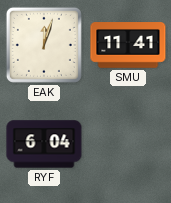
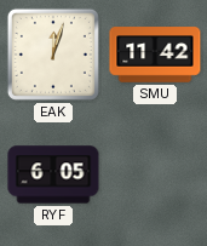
SMU: 11:41 -> 11:42 (155, 55)
RYF: 6:04 -> 6:05 (53, 175)
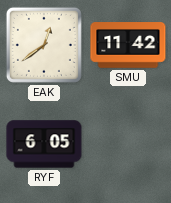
EAK: 12:03 -> 12:39 (44, 45)
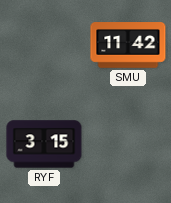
EAK: 12:39 -> none (44, 45)
RYF: 6:05 -> 3:15 (44, 144)
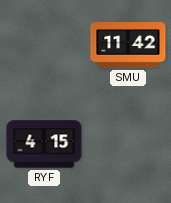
RYF: 3:15 -> 4:15 (44, 144)
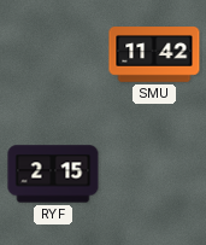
RYF: 4:15 -> 2:15 (53, 174)
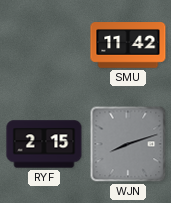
WJN: none -> 8:12 (128, 144)
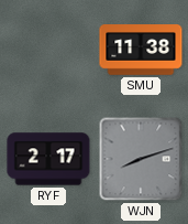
SMU: 11:42 -> 11:38 (141, 50)
RYF: 2:15 -> 2:17 (48, 159)
